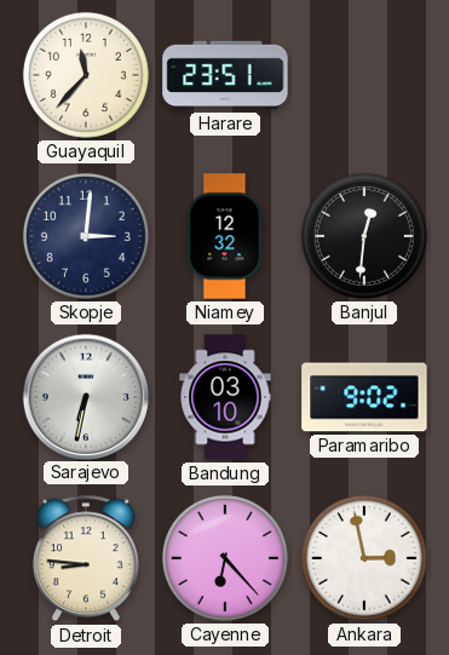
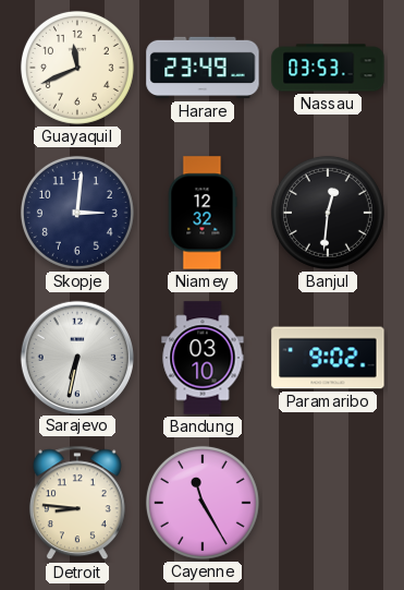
Guayaquil: 11:37 -> 11:41 (77, 68)
Harare: 23:51 -> 23:49 (203, 68)
Nassau: none -> 03:53 (328, 68)
Cayenne: 6:23 -> 11:25 (203, 503)
Ankara: 2:58 -> none (364, 558)
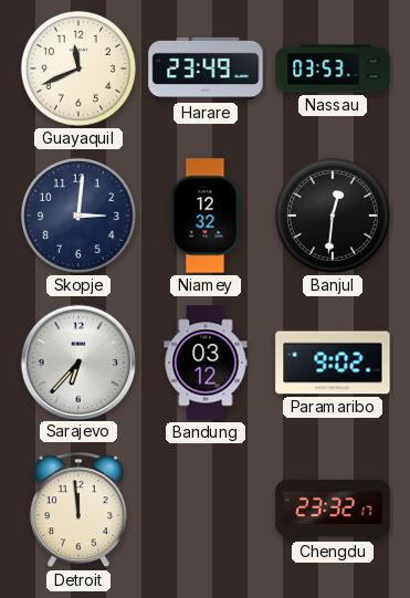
Sarajevo: 6:32 -> 6:37 (77, 361)
Bandung: 03:10 -> 03:12 (206, 363)
Detroit: 8:46 -> 11:59 (78, 510)
Cayenne: 11:25 -> none (203, 503)
Chengdu: none -> 23:32 (333, 510)
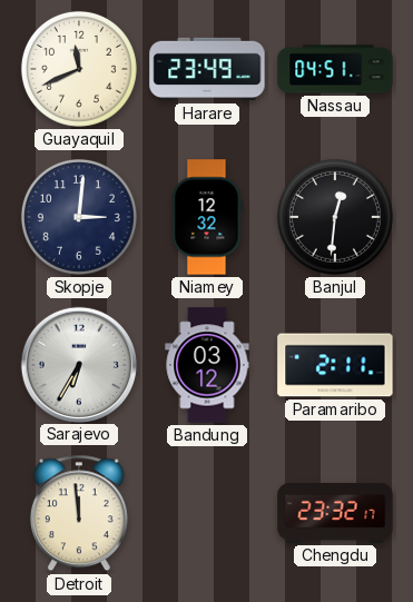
Nassau: 03:53 -> 04:51 (335, 69)
Sarajevo: 6:37 -> 6:35 (78, 364)
Paramaribo: 9:02 -> 2:11 (335, 365)
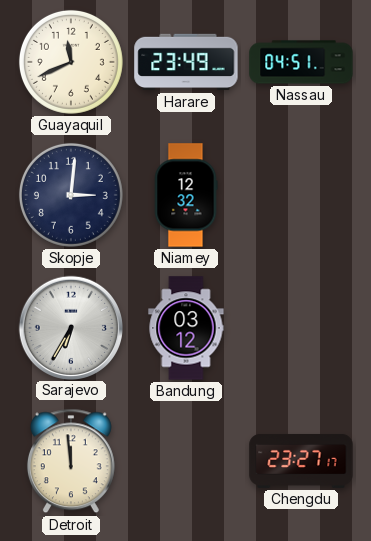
Banjul: 12:31 -> none (335, 217)
Paramaribo: 2:11 -> none (335, 365)
Chengdu: 23:32 -> 23:27 (301, 461)
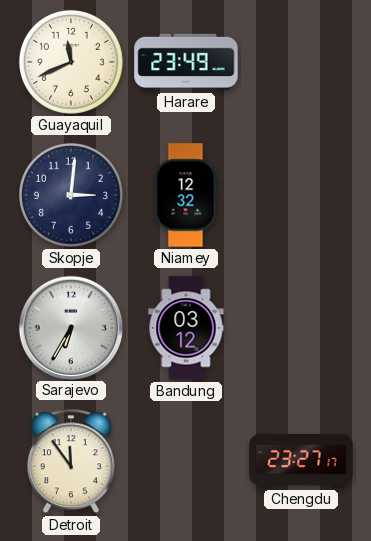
Nassau: 04:51 -> none (301, 62)
Detroit: 11:59 -> 11:54 (71, 461)
